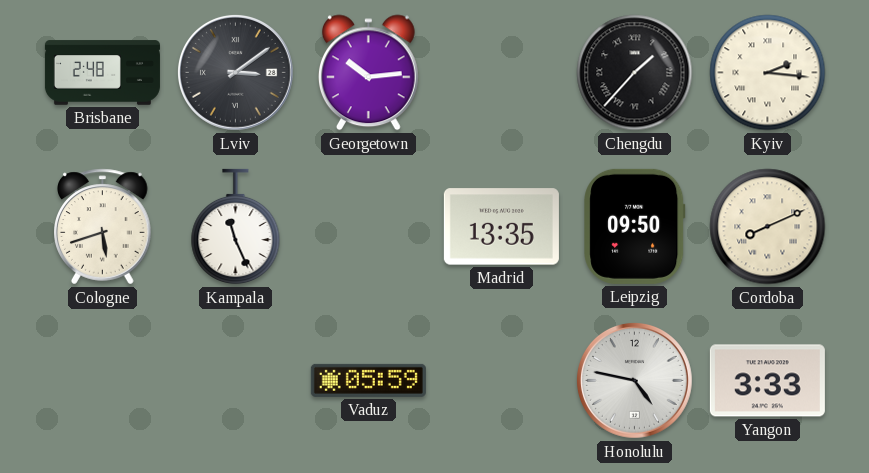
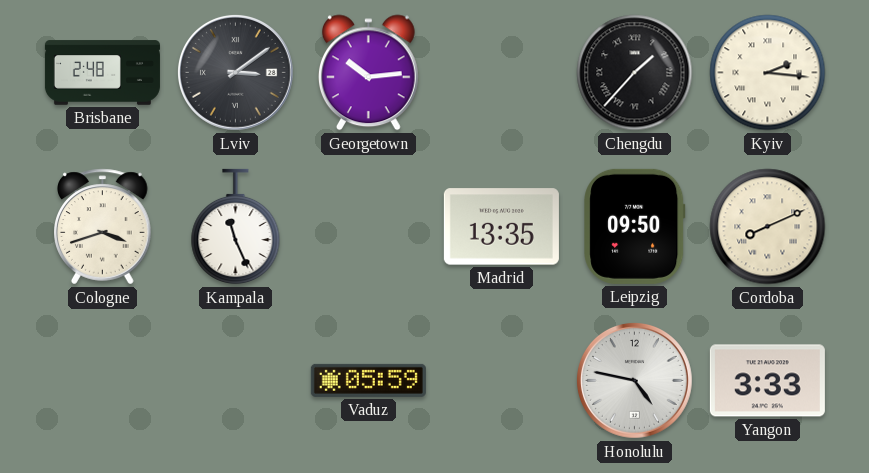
Cologne: 5:42 -> 3:42 (103, 227)
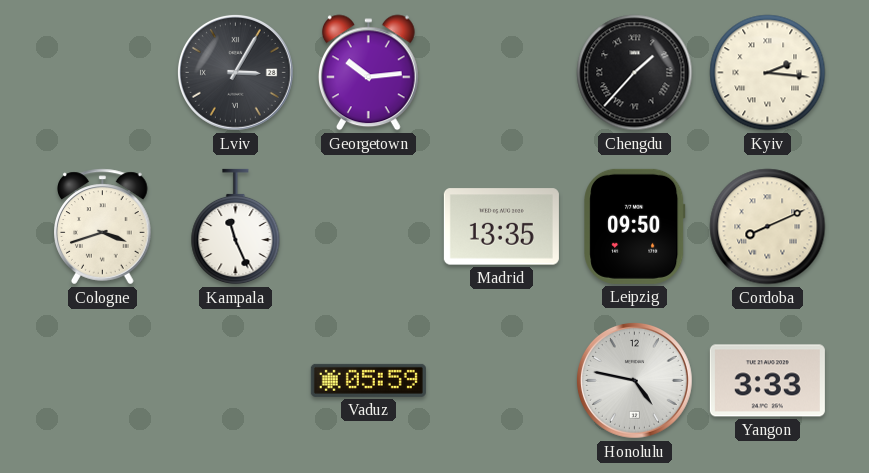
Brisbane: 2:48 -> none (102, 73)
Lviv: 3:09 -> 3:05 (235, 72)
